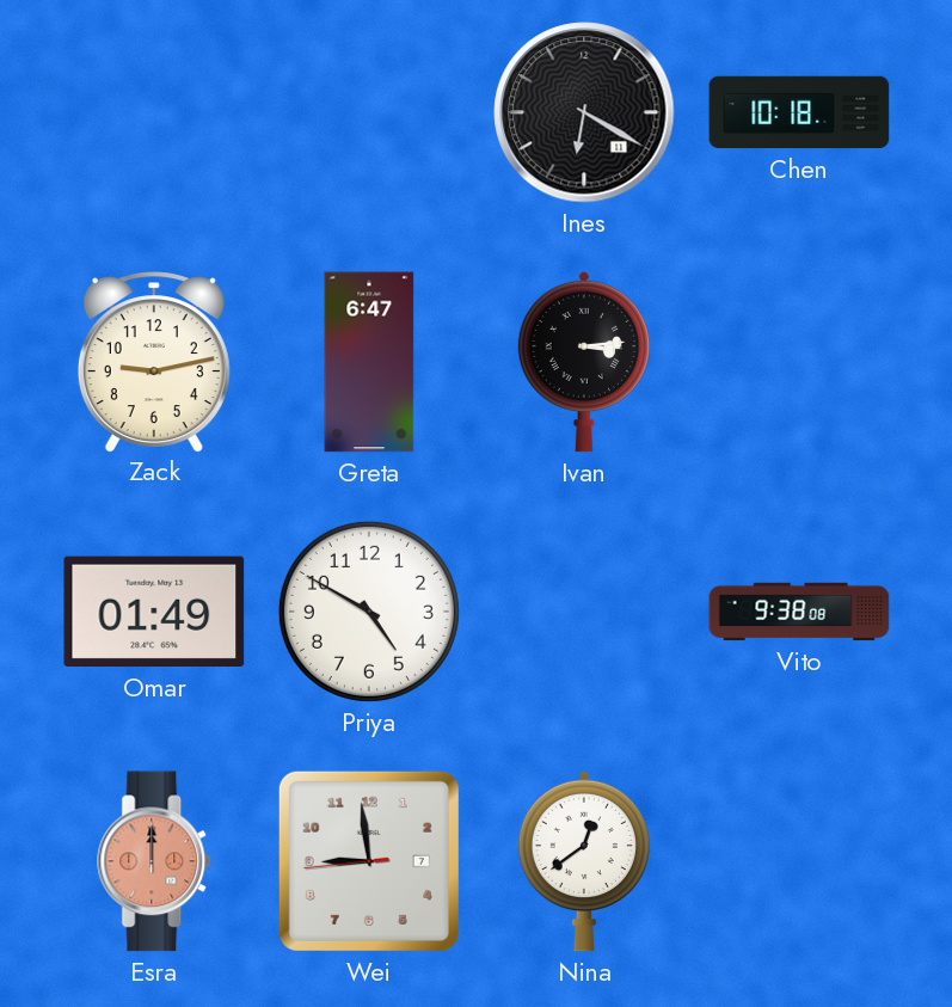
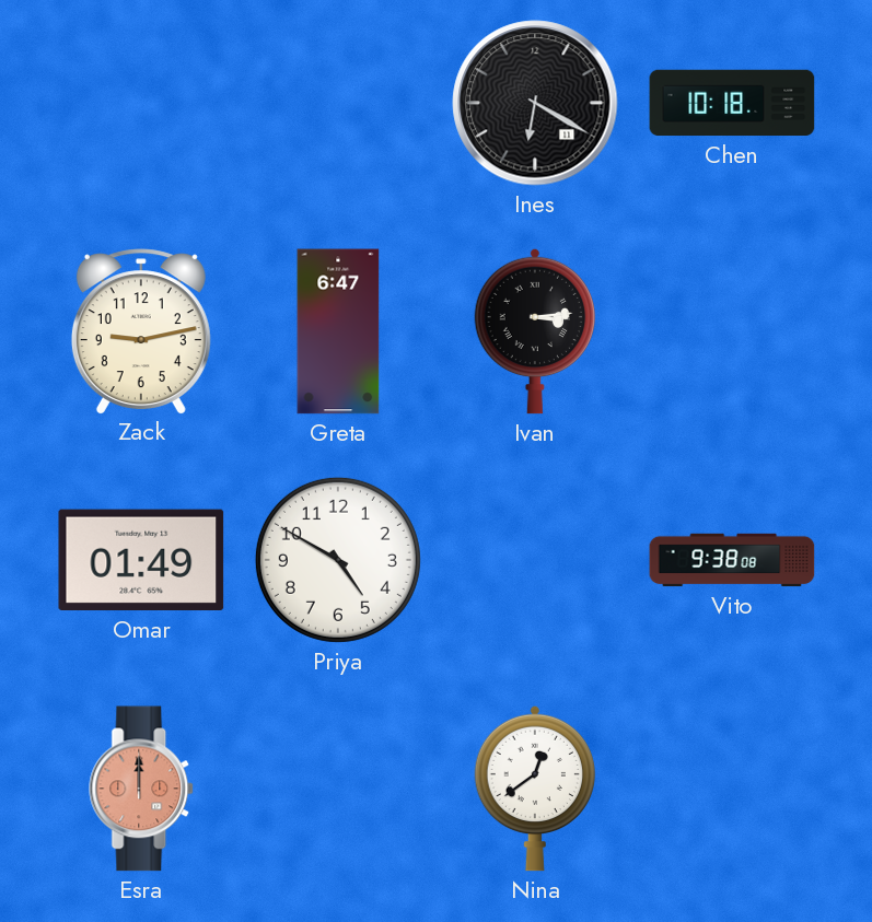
Wei: 8:58 -> none (369, 861)
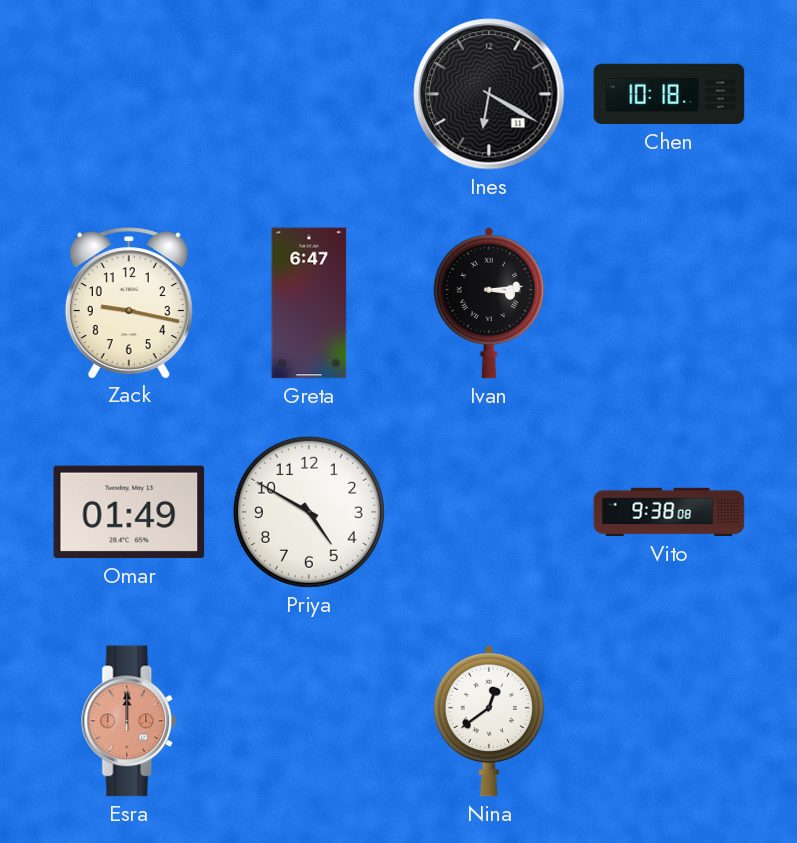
Zack: 9:13 -> 9:17 (129, 303)
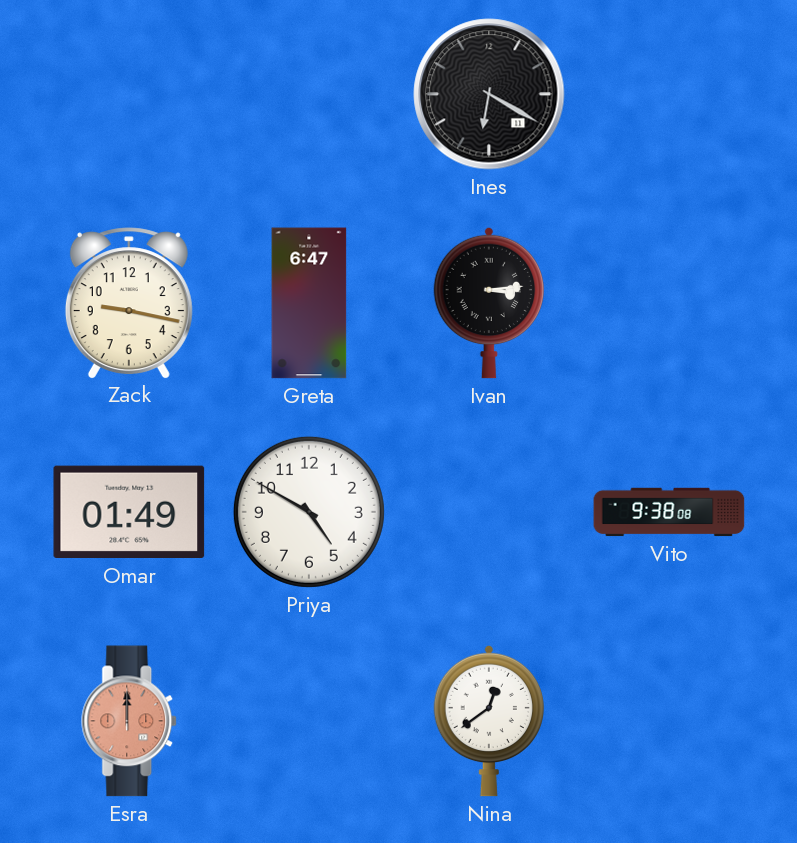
Chen: 10:18 -> none (669, 94)
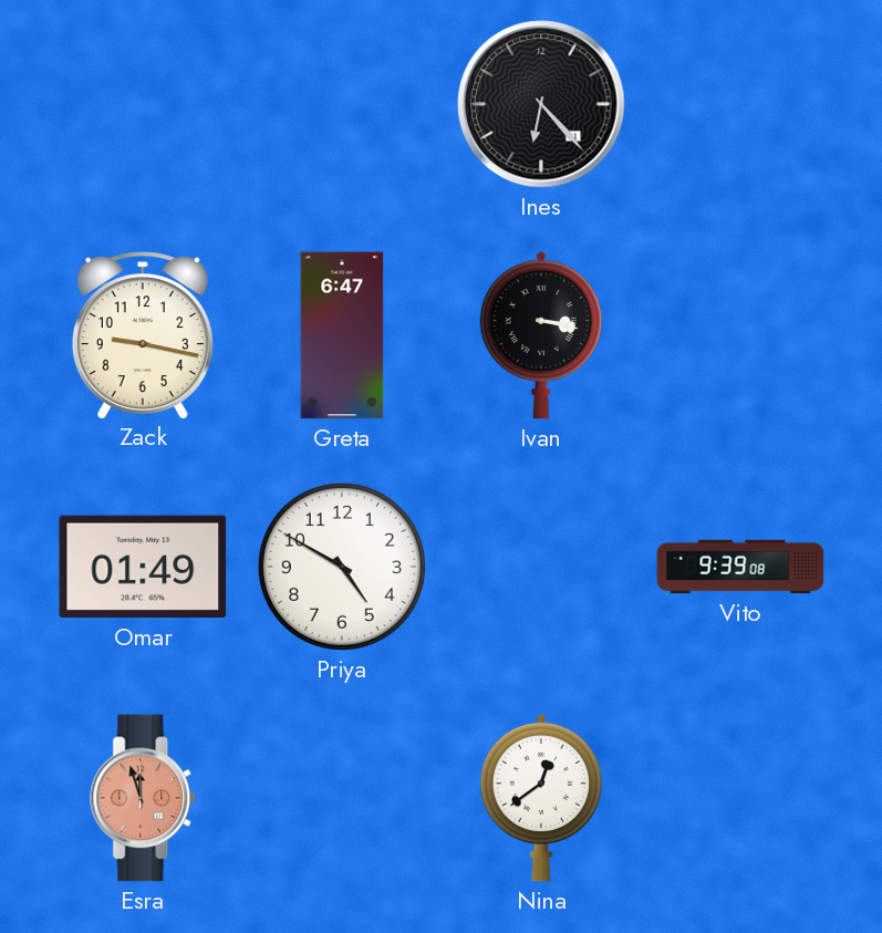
Ines: 6:20 -> 6:23 (541, 104)
Ivan: 3:14 -> 3:17 (540, 335)
Vito: 9:38 -> 9:39 (740, 567)
Esra: 12:00 -> 11:57 (144, 798)
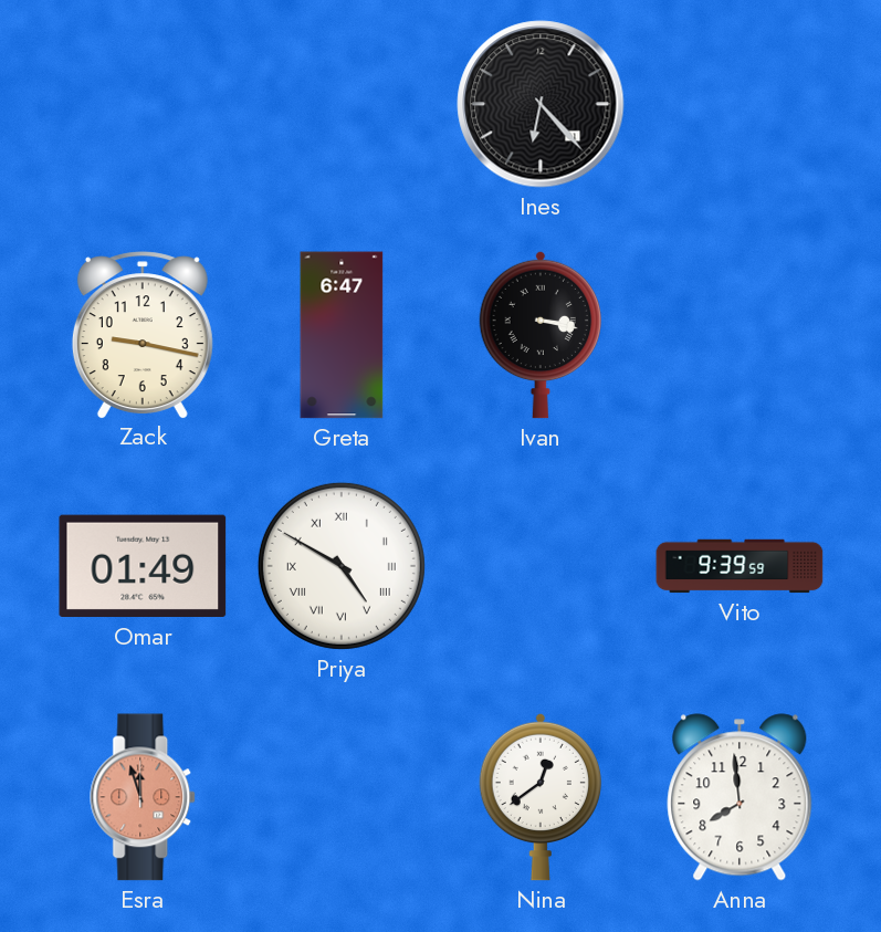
Priya numerals: Arabic -> Roman (342, 566)
Vito: 9:39:08 -> 9:39:59 (740, 566)
Anna: none -> 7:59 (740, 797)
